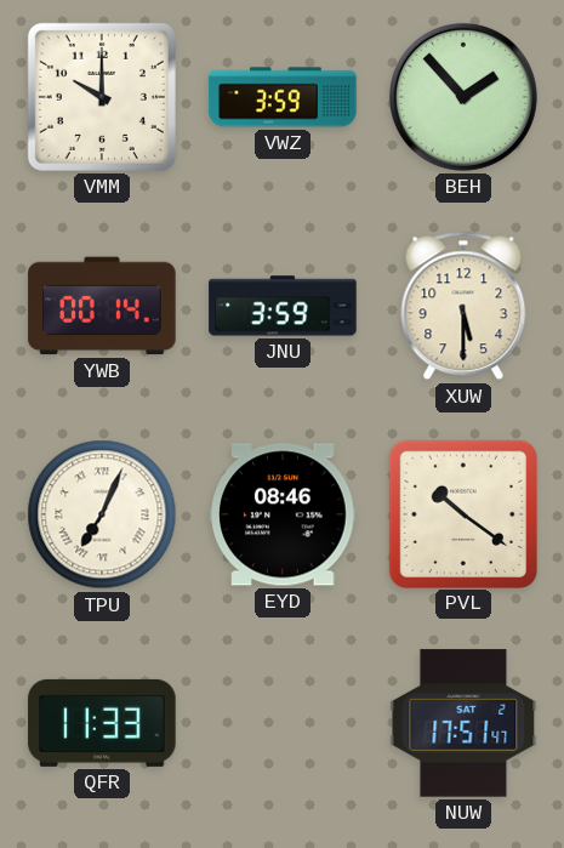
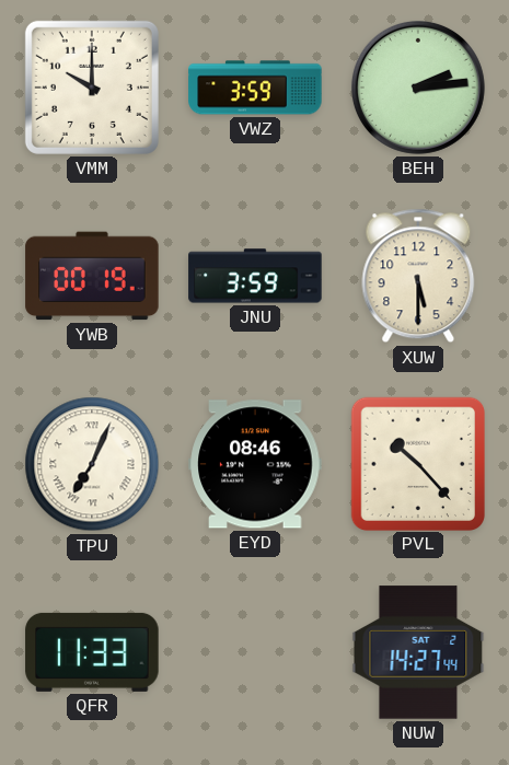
BEH: 1:53 -> 2:14 (418, 88)
YWB: 00:14 -> 00:19 (92, 276)
PVL: 10:21 -> 10:23 (417, 463)
NUW: 17:51 -> 14:27 (418, 652)
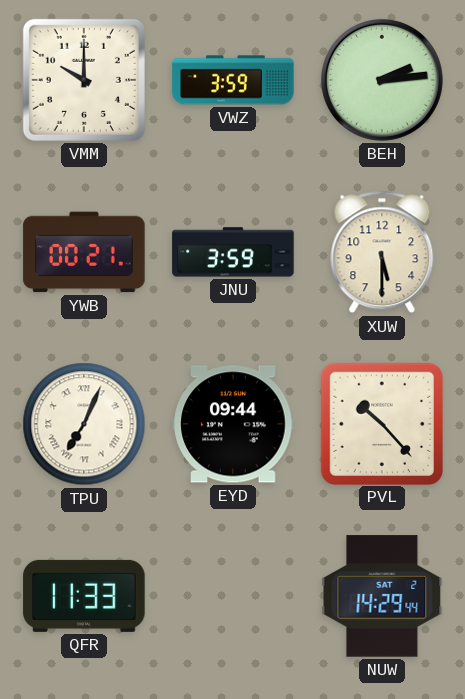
YWB: 00:19 -> 00:21 (84, 252)
EYD: 08:46 -> 09:44 (233, 424)
NUW: 14:27 -> 14:29 (382, 596)
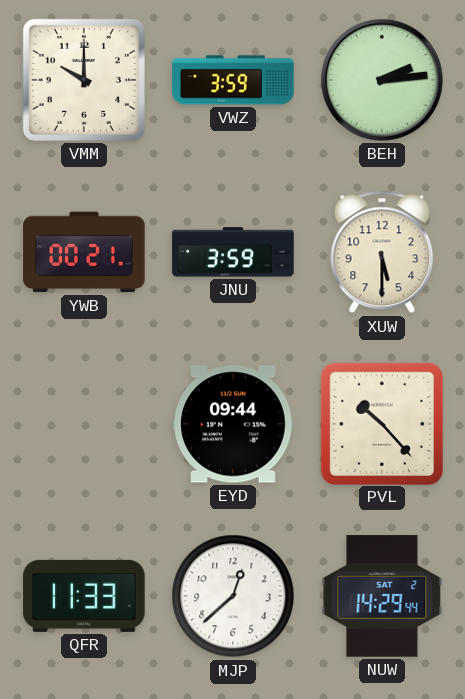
TPU: 7:04 -> none (84, 424)
MJP: none -> 12:38 (233, 596)
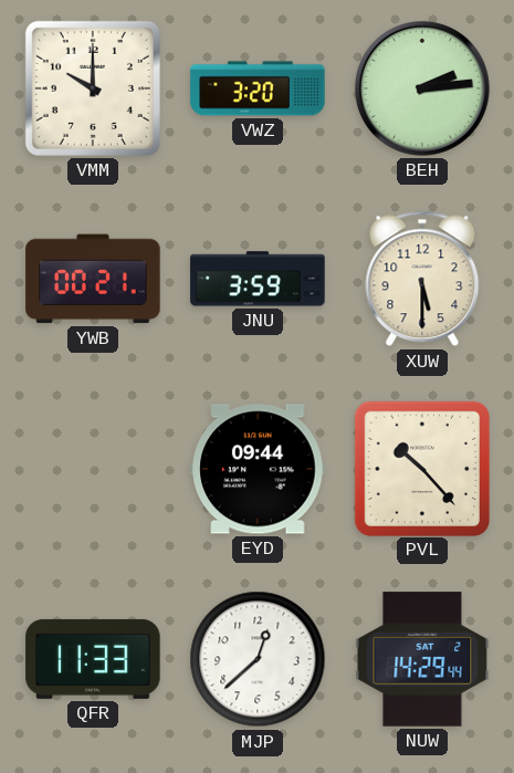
VWZ: 3:59 -> 3:20 (258, 88)
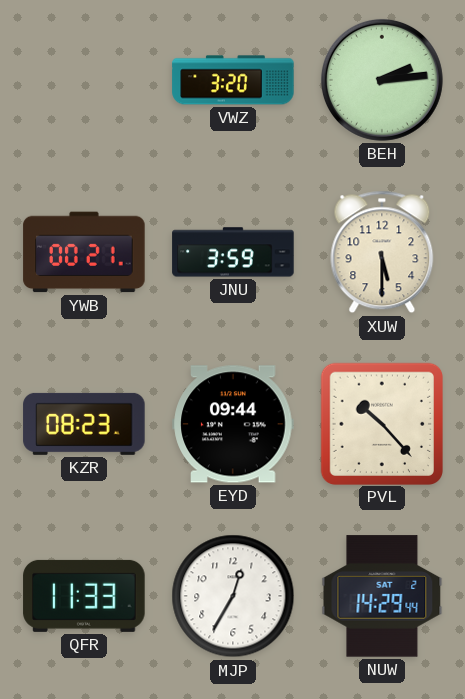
VMM: 10:00 -> none (93, 88)
KZR: none -> 08:23 (84, 424)
MJP: 12:38 -> 12:35 (233, 596)
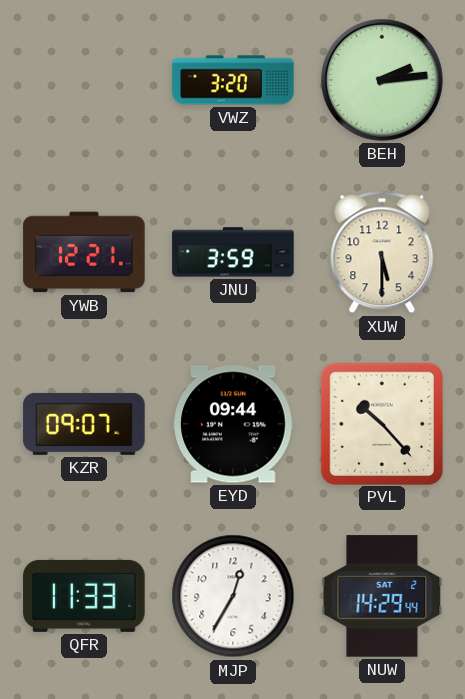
YWB: 00:21 -> 12:21 (84, 252)
KZR: 08:23 -> 09:07 (84, 424)
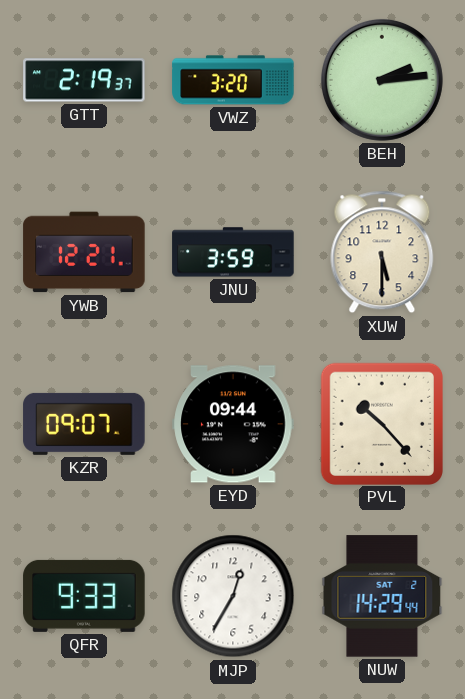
GTT: none -> 2:19 (84, 80)
QFR: 11:33 -> 9:33 (84, 596)
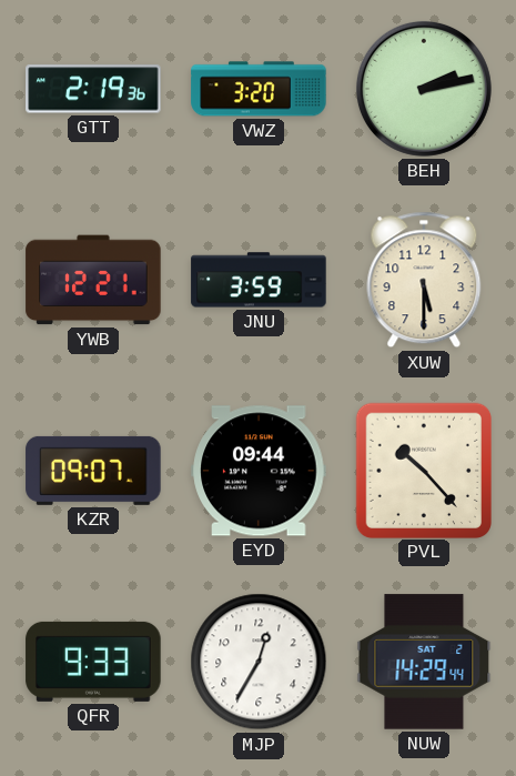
GTT: 2:19:37 -> 2:19:36 (93, 89)
BEH: 2:14 -> 2:13 (424, 89)
